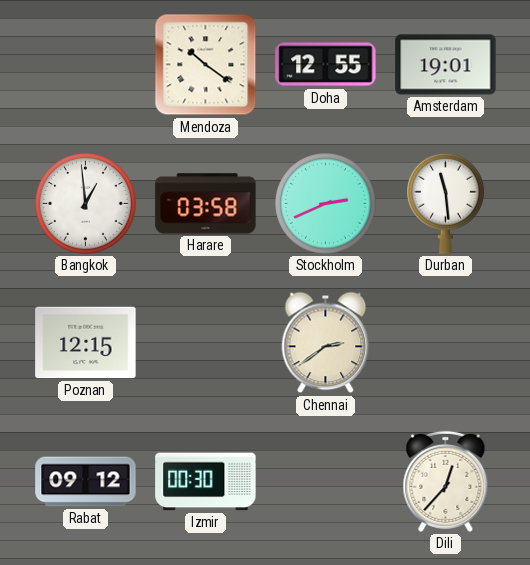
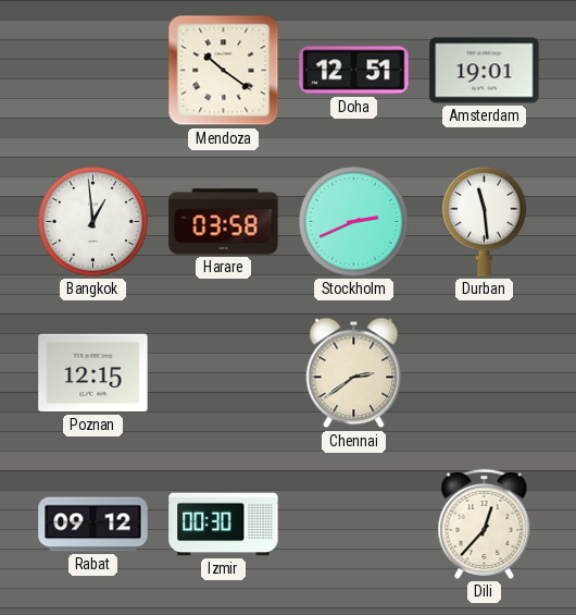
Doha: 12:55 -> 12:51 (354, 71)
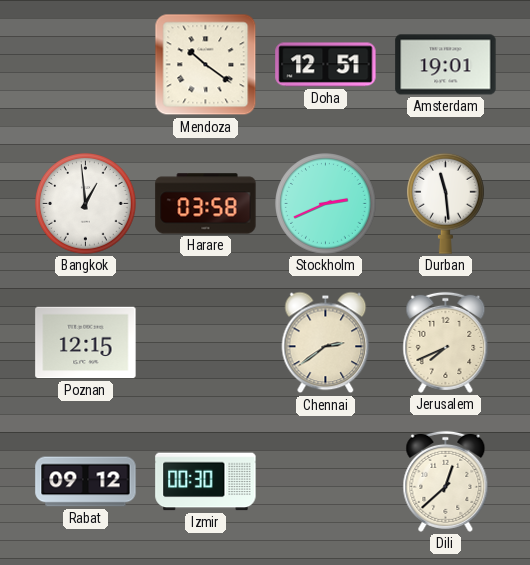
Jerusalem: none -> 7:41 (446, 342)
Dili: 12:37 -> 12:38 (446, 481)
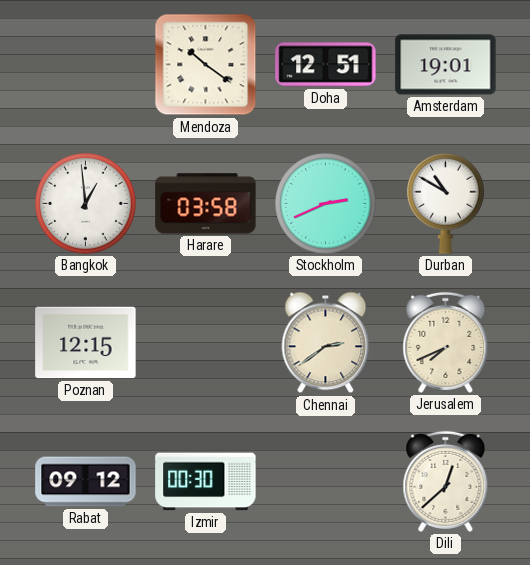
Durban: 11:29 -> 10:50 (446, 203)
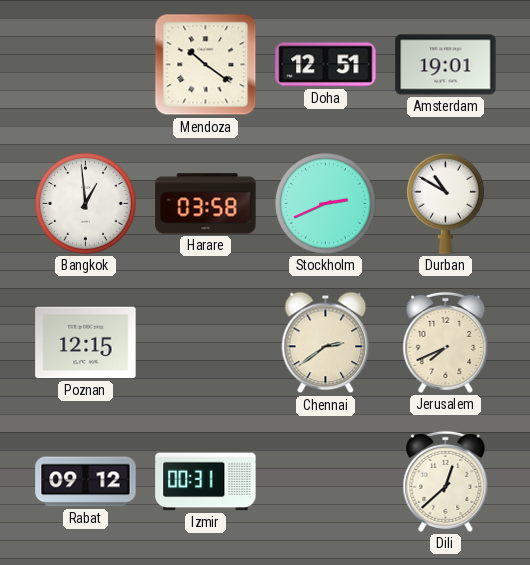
Izmir: 00:30 -> 00:31 (206, 482)
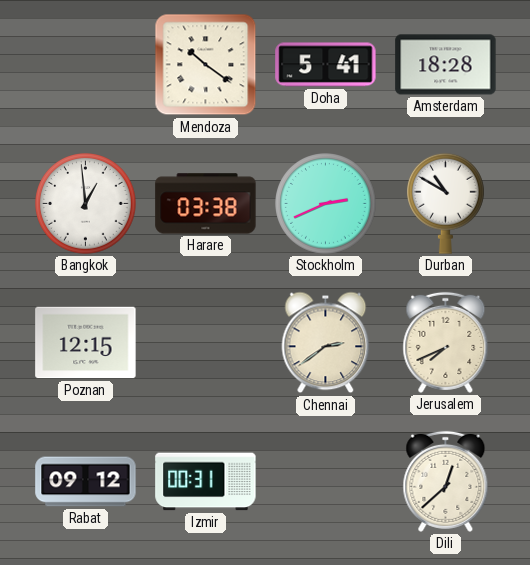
Doha: 12:51 -> 5:41 (326, 65)
Amsterdam: 19:01 -> 18:28 (446, 65)
Harare: 03:58 -> 03:38 (206, 204)
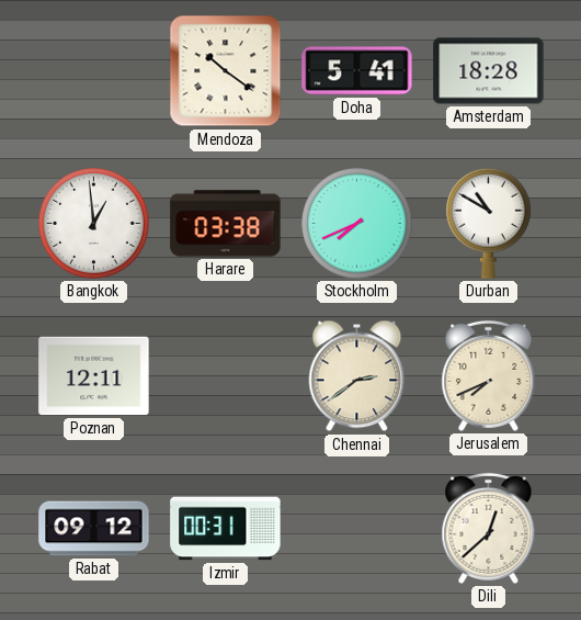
Stockholm: 2:41 -> 7:41 (357, 224)
Poznan: 12:15 -> 12:11 (94, 376)
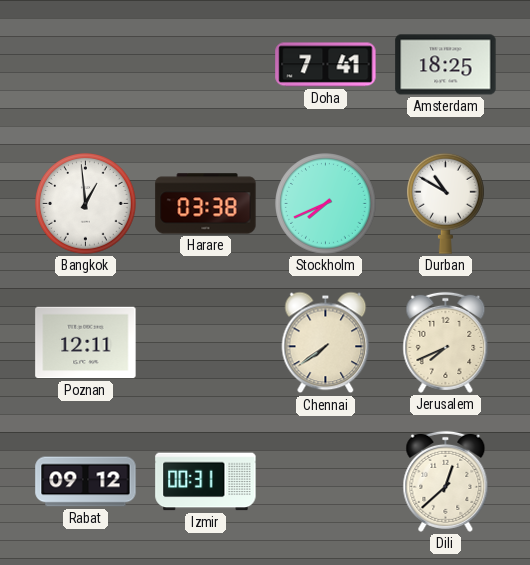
Mendoza: 10:21 -> none (226, 71)
Doha: 5:41 -> 7:41 (326, 65)
Amsterdam: 18:28 -> 18:25 (446, 65)
Chennai: 2:39 -> 7:39 (326, 343)
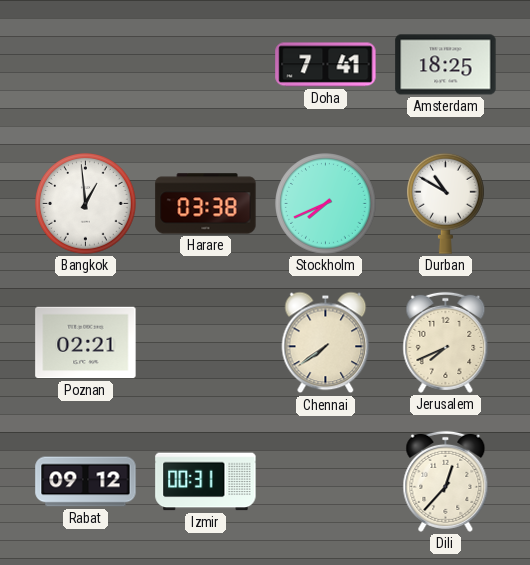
Poznan: 12:11 -> 02:21 (86, 343)
Dili: 12:38 -> 12:37 (446, 481)
